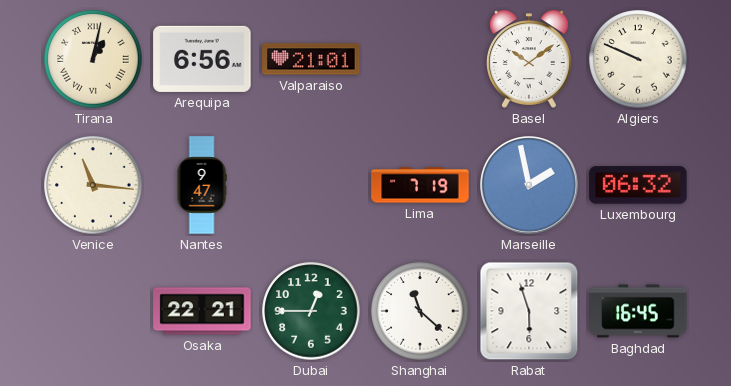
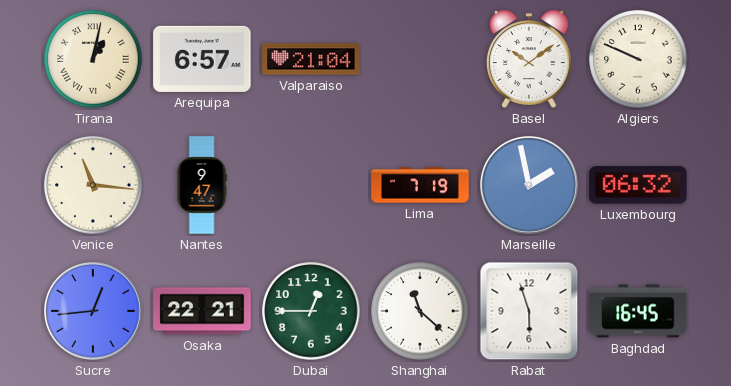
Arequipa: 6:56 -> 6:57 (202, 59)
Valparaiso: 21:01 -> 21:04 (311, 59)
Sucre: none -> 12:44 (94, 312)
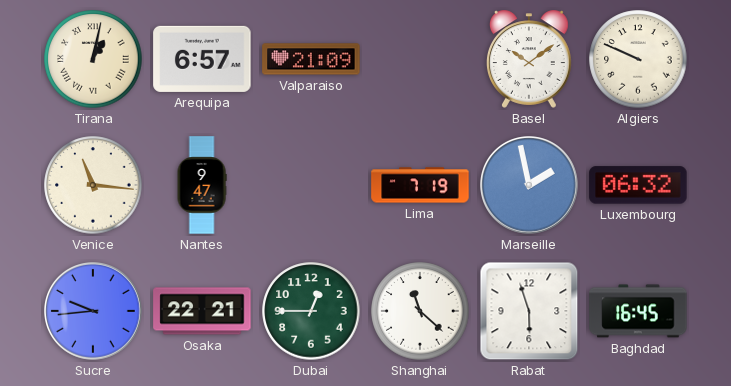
Valparaiso: 21:04 -> 21:09 (311, 59)
Sucre: 12:44 -> 9:44 (94, 312)
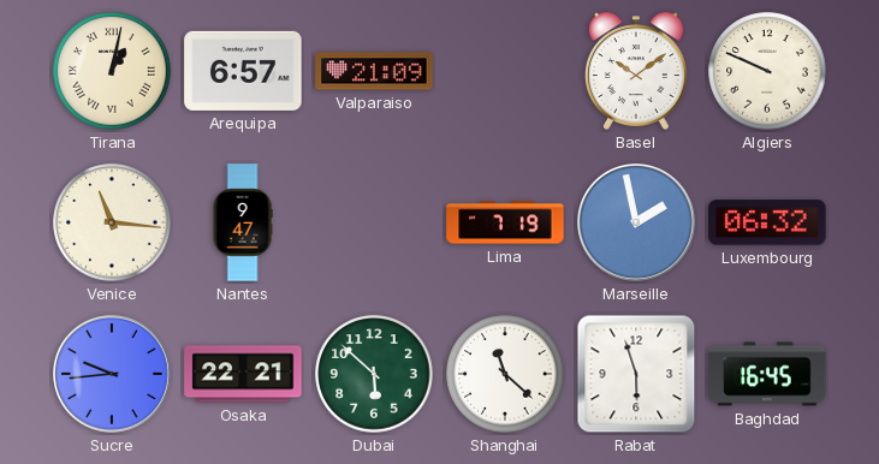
Dubai: 12:45 -> 5:52 (374, 374)
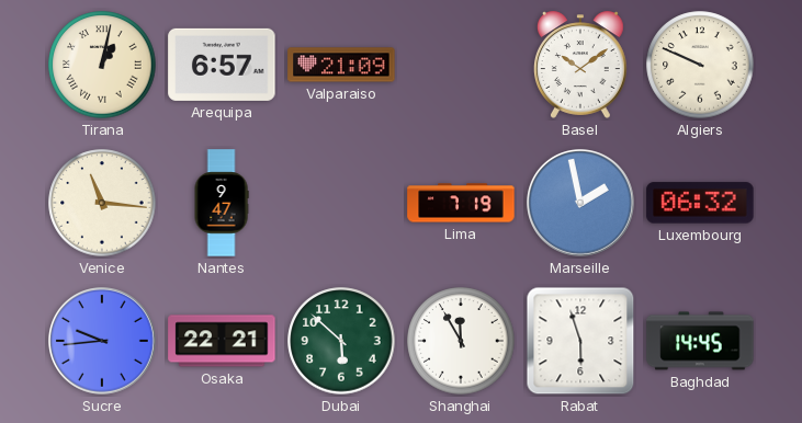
Shanghai: 11:22 -> 11:55 (461, 341)
Baghdad: 16:45 -> 14:45 (700, 341)
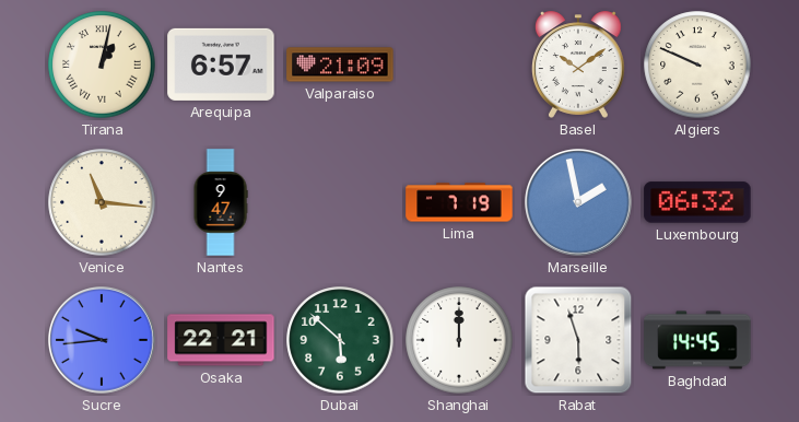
Shanghai: 11:55 -> 12:00 (459, 340)
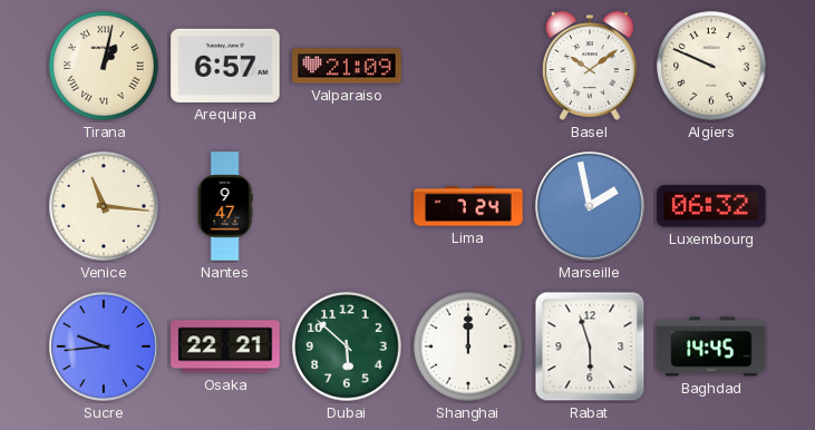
Lima: 7:19 -> 7:24 (468, 206)
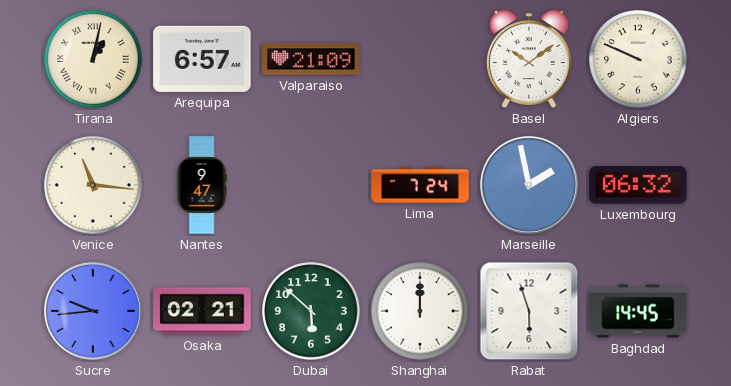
Osaka: 22:21 -> 02:21 (202, 311)
